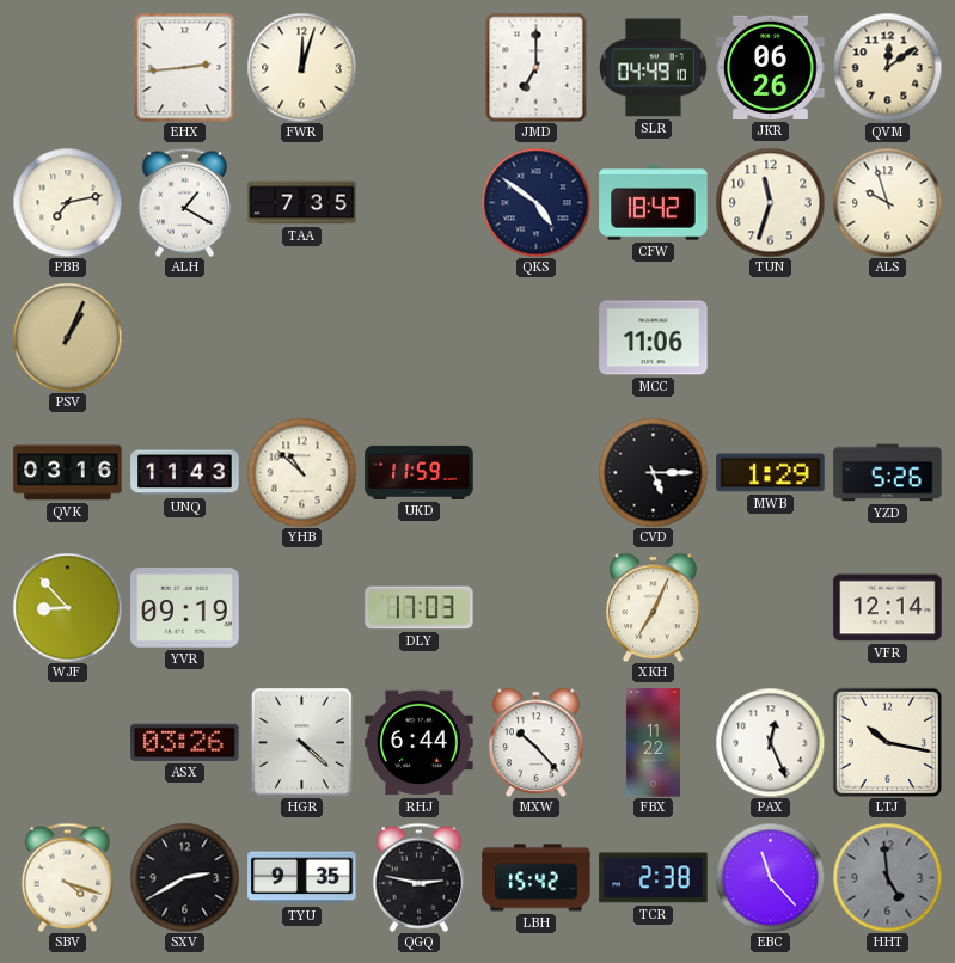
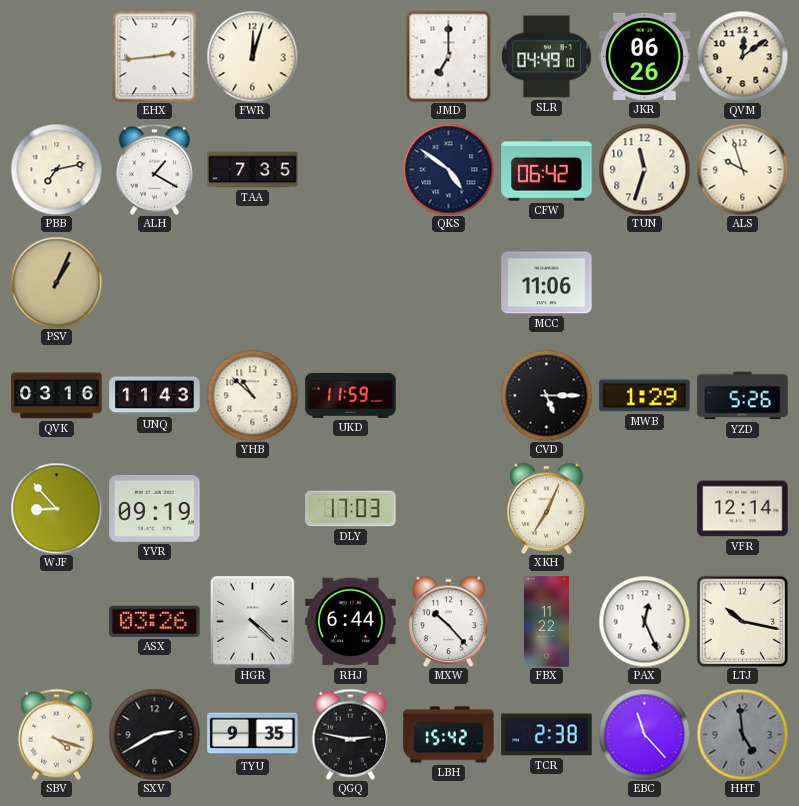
CFW: 18:42 -> 06:42 (547, 170)
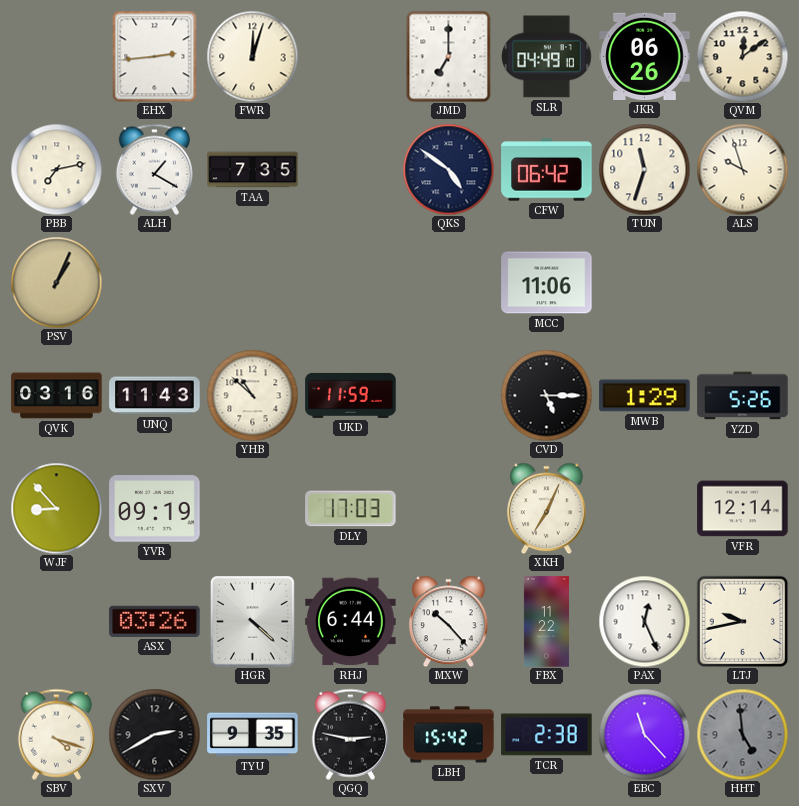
LTJ: 10:17 -> 9:43 (742, 621)
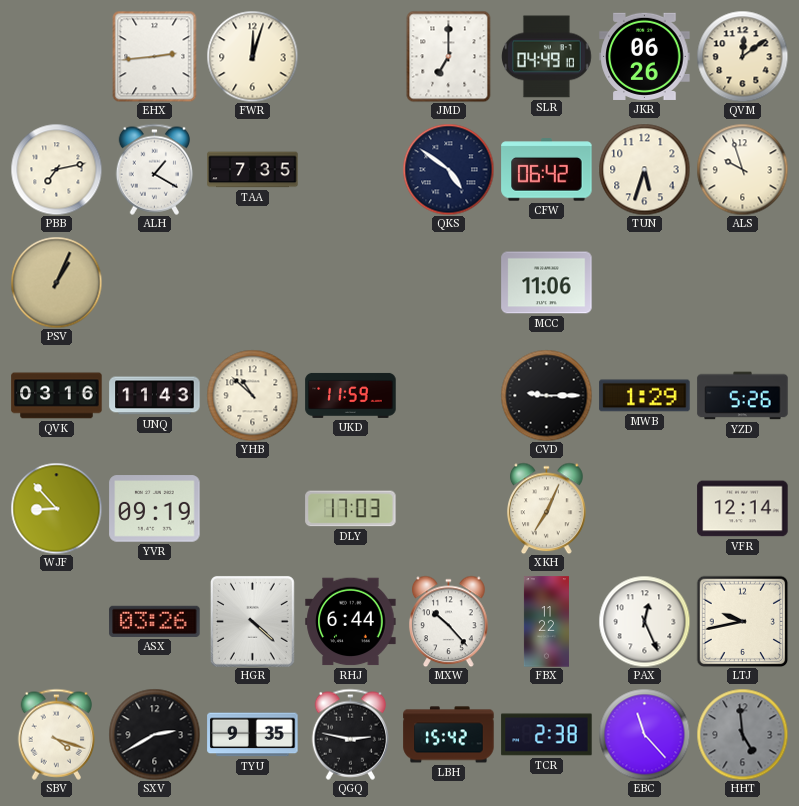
TUN: 11:33 -> 5:33 (644, 169)
CVD: 5:15 -> 9:15 (546, 395)
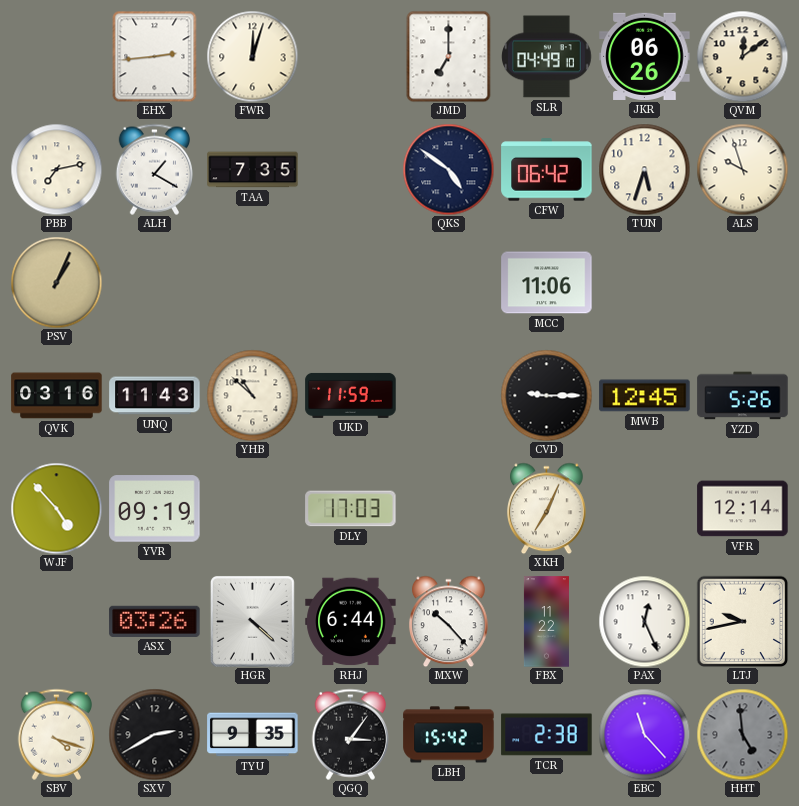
MWB: 1:29 -> 12:45 (645, 396)
WJF: 8:53 -> 4:53 (56, 508)
QGQ: 2:47 -> 3:06 (350, 734)
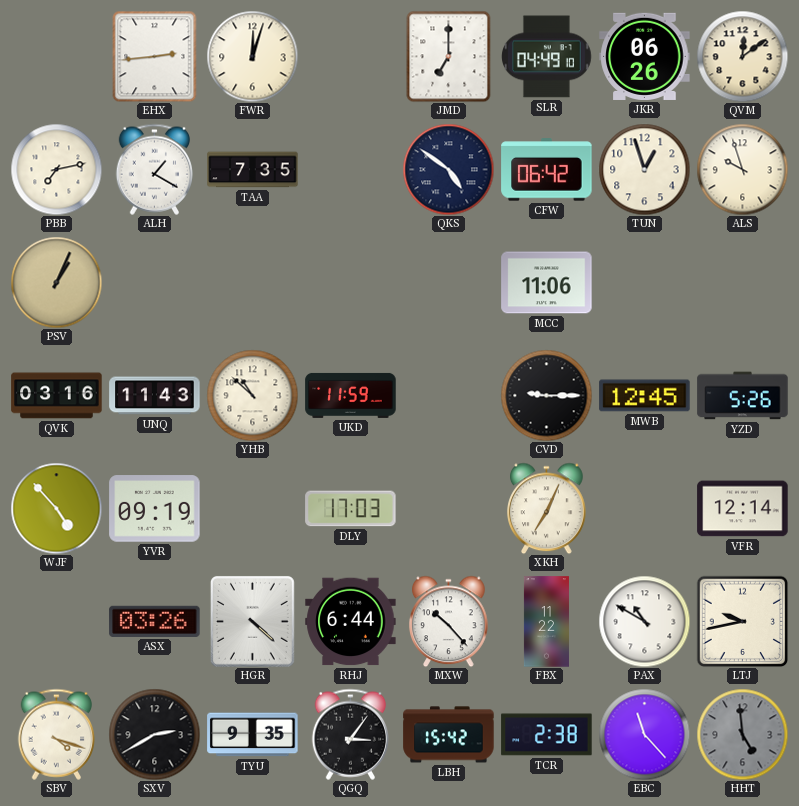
TUN: 5:33 -> 12:57 (644, 169)
PAX: 12:26 -> 10:50 (644, 621)
